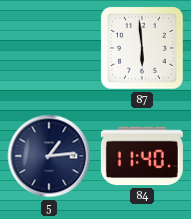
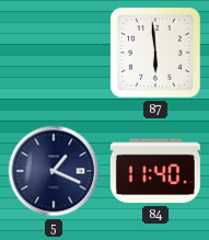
5: 1:14 -> 1:19 (54, 171)
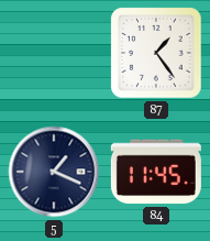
87: 5:59 -> 1:24 (156, 53)
84: 11:40 -> 11:45 (156, 172)
